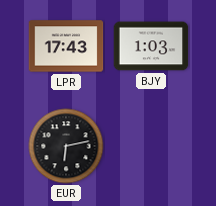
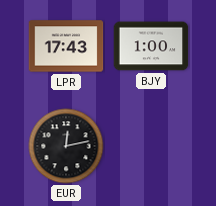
BJY: 1:03 -> 1:00 (151, 46)
EUR: 6:13 -> 12:13 (66, 146)
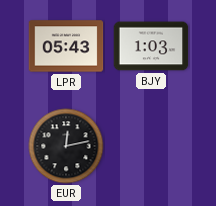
LPR: 17:43 -> 05:43 (66, 46)
BJY: 1:00 -> 1:03 (151, 46)
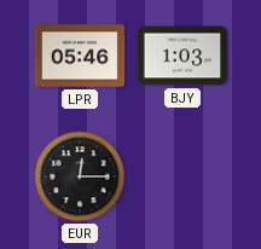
LPR: 05:43 -> 05:46 (80, 56)
EUR: 12:13 -> 12:15 (80, 176)
